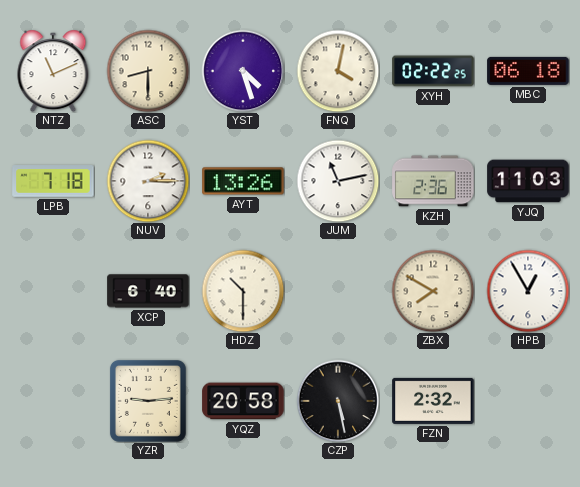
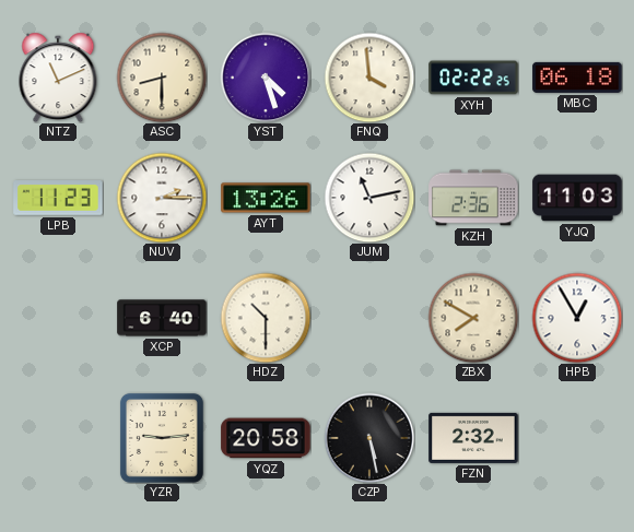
FNQ: 4:02 -> 3:59 (369, 78)
LPB: 7:18 -> 11:23 (58, 198)
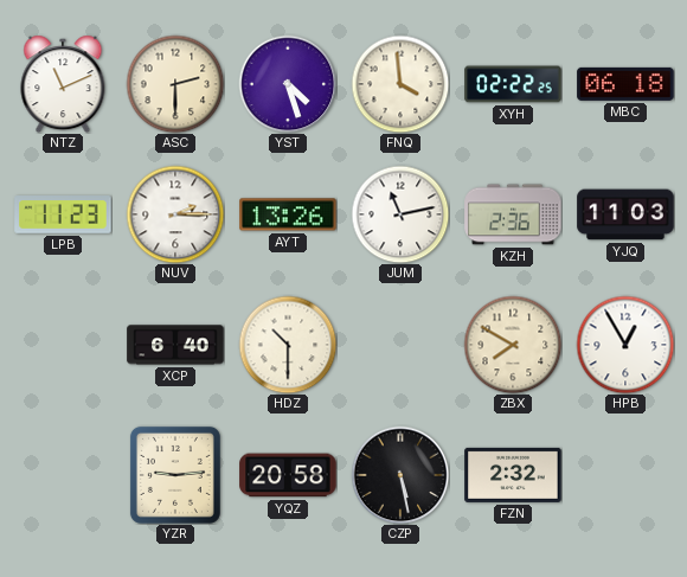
ASC: 8:30 -> 2:30 (175, 84)
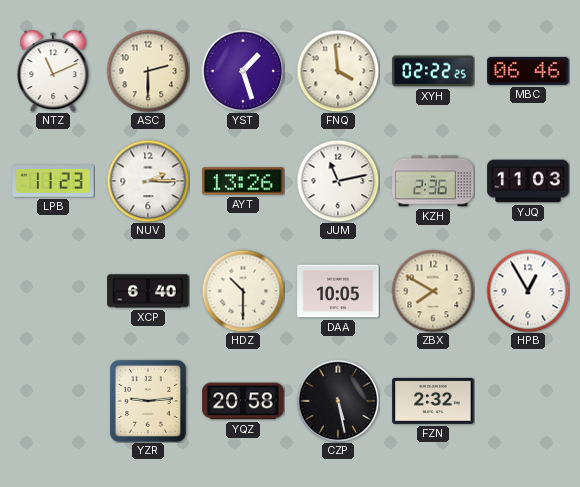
YST: 4:27 -> 1:27 (243, 71)
MBC: 06:18 -> 06:46 (528, 71)
DAA: none -> 10:05 (338, 291)
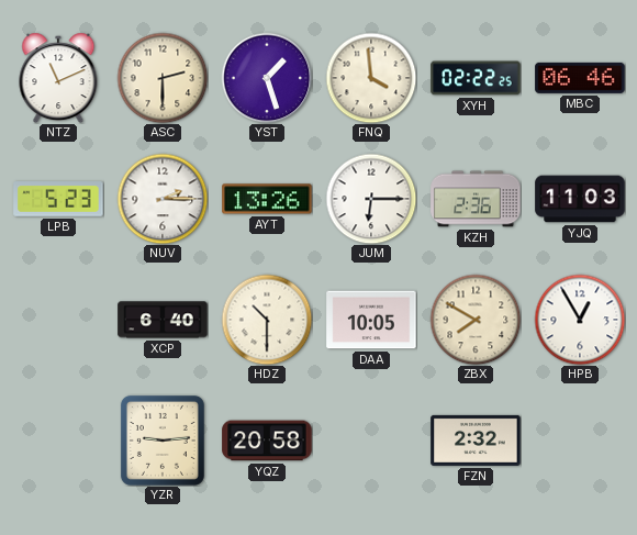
LPB: 11:23 -> 5:23 (58, 199)
JUM: 11:13 -> 6:15 (371, 199)
CZP: 5:28 -> none (338, 401)
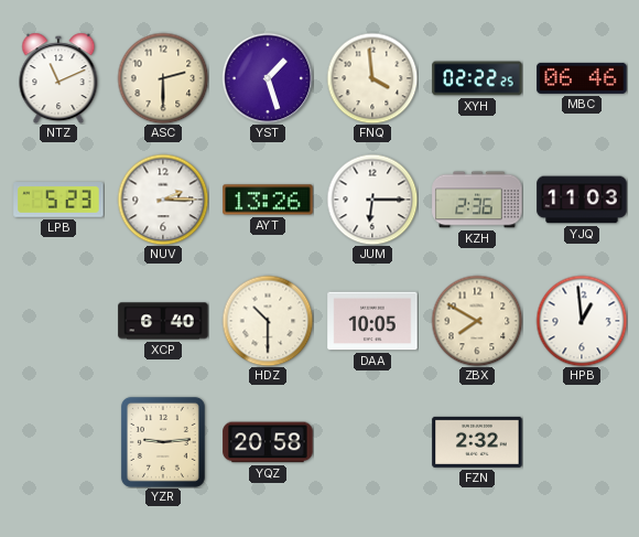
HPB: 12:55 -> 12:59 (582, 321)
